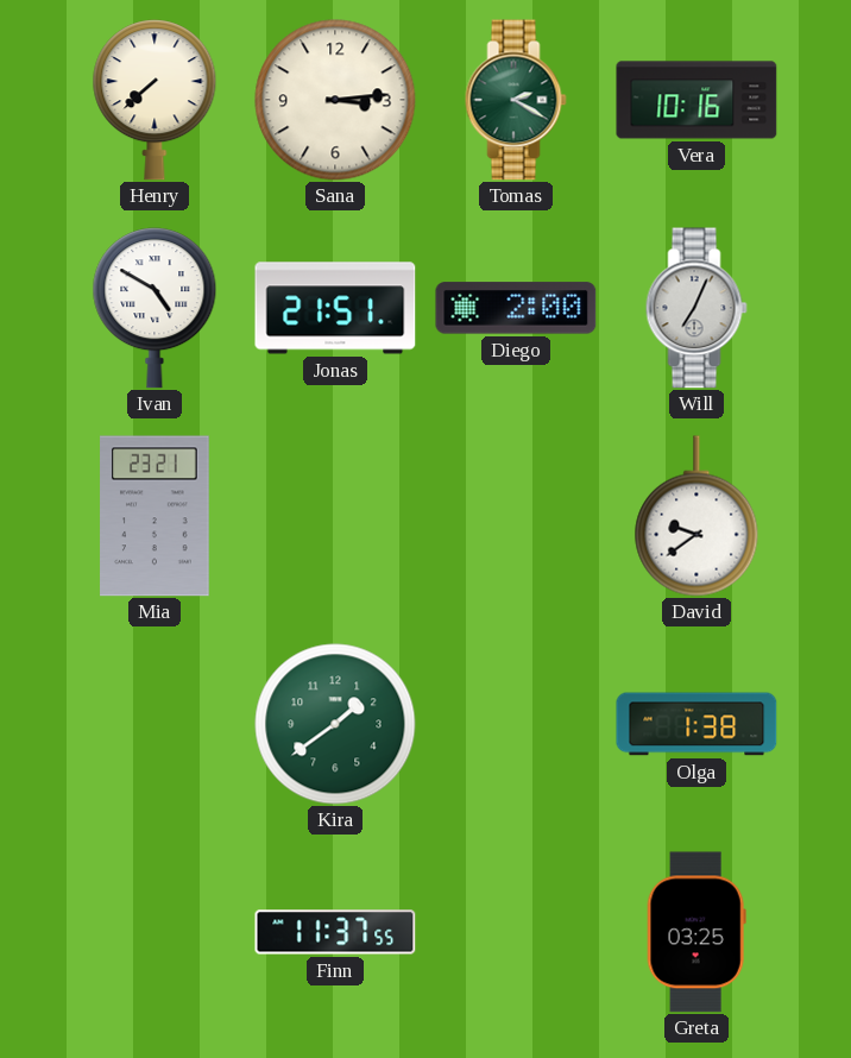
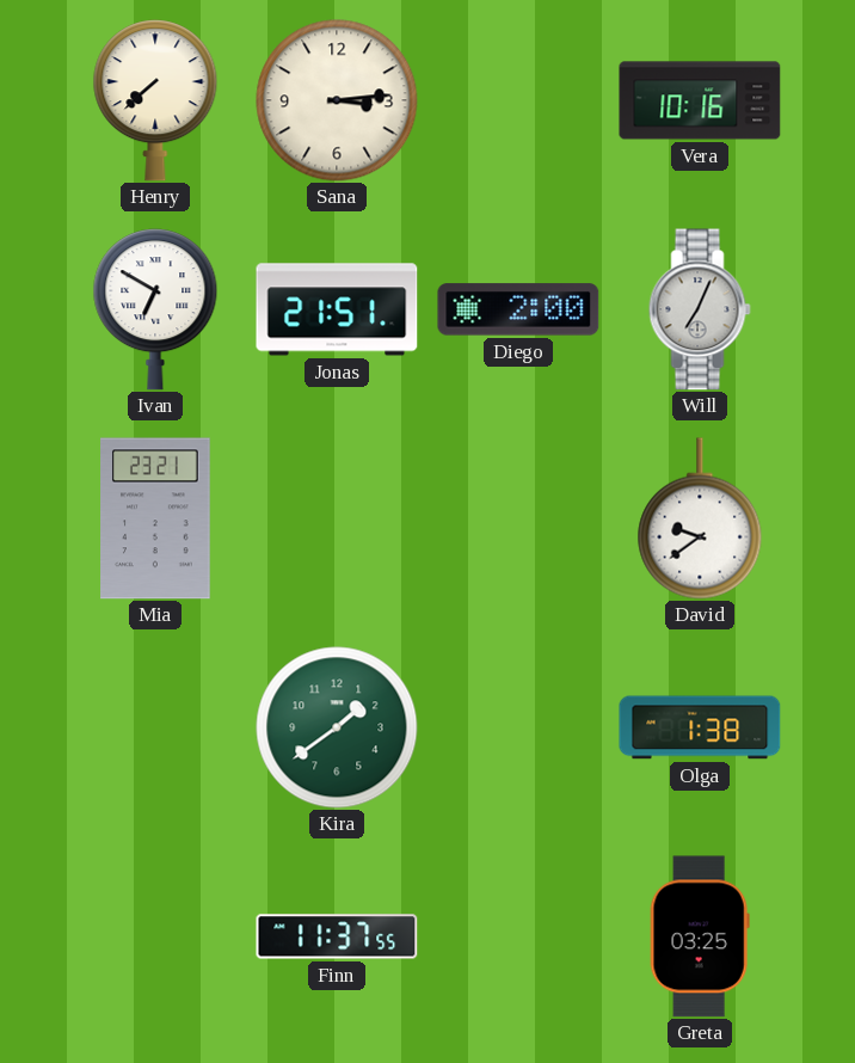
Tomas: 2:20 -> none (516, 100)
Ivan: 4:50 -> 6:50 (155, 309)
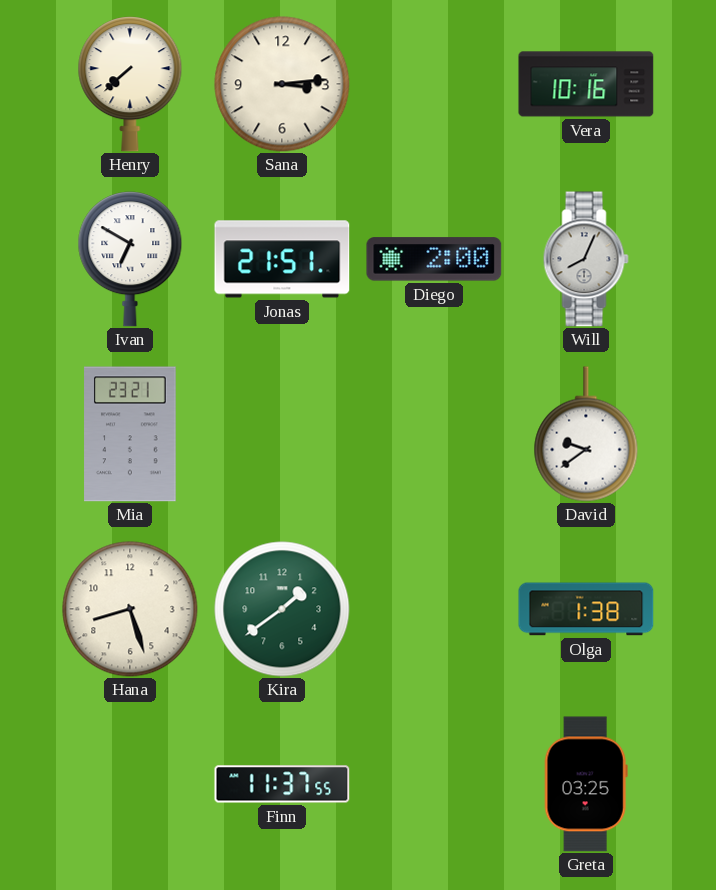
Will: 7:04 -> 8:04 (586, 259)
Hana: none -> 8:27 (130, 609)
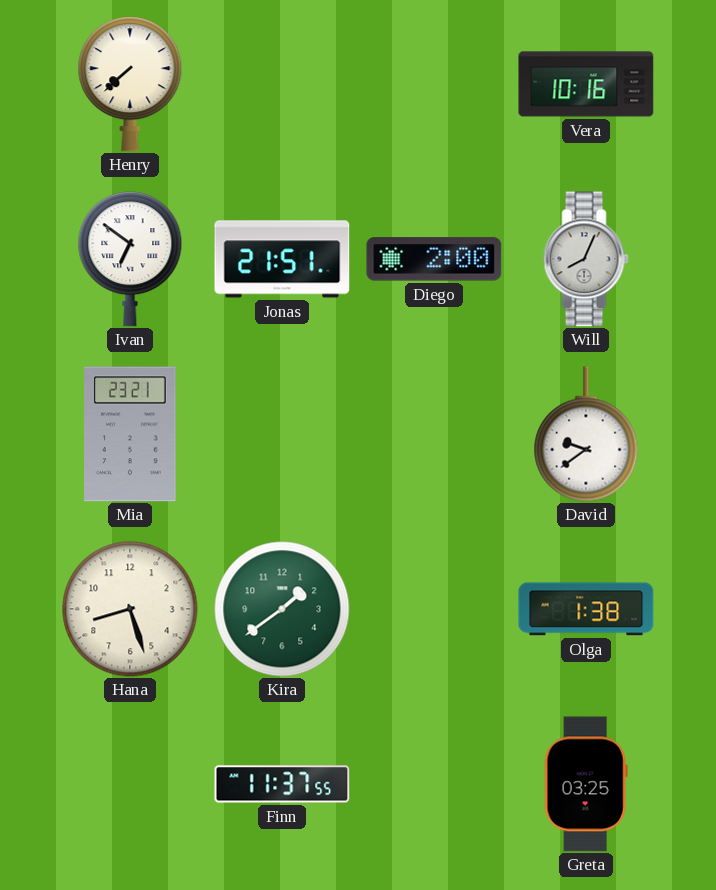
Sana: 3:14 -> none (282, 84)
Ivan: 6:50 -> 6:51 (130, 259)
